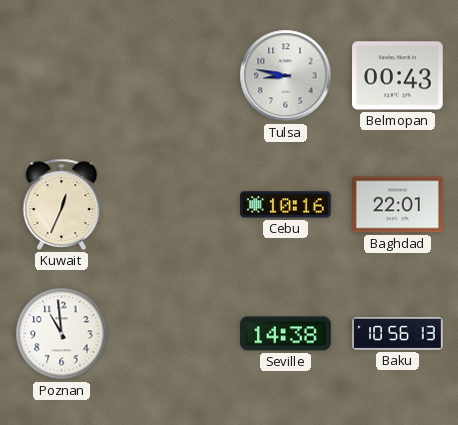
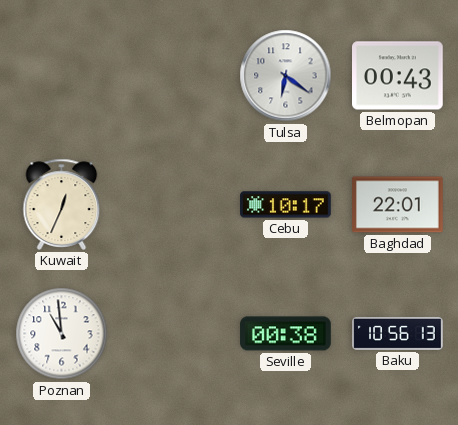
Tulsa: 8:47 -> 6:21 (286, 76)
Cebu: 10:16 -> 10:17 (286, 205)
Seville: 14:38 -> 00:38 (286, 334)
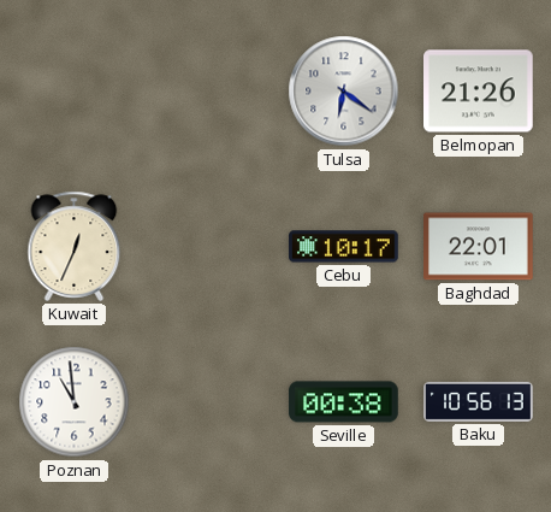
Belmopan: 00:43 -> 21:26 (479, 92)
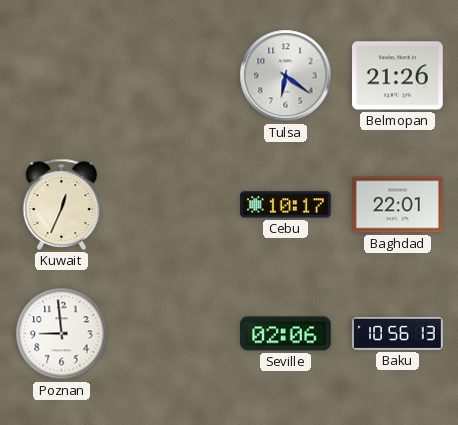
Poznan: 10:59 -> 8:59 (62, 334)
Seville: 00:38 -> 02:06 (286, 334)
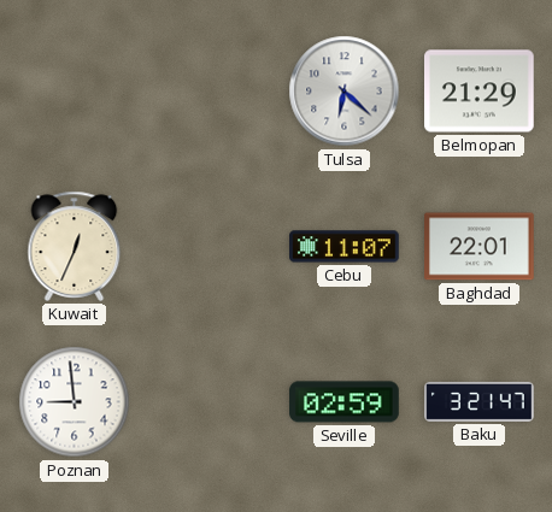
Tulsa: 6:21 -> 6:22 (345, 92)
Belmopan: 21:26 -> 21:29 (480, 92)
Cebu: 10:17 -> 11:07 (345, 247)
Seville: 02:06 -> 02:59 (345, 402)
Baku: 10:56 -> 3:21 (480, 401)
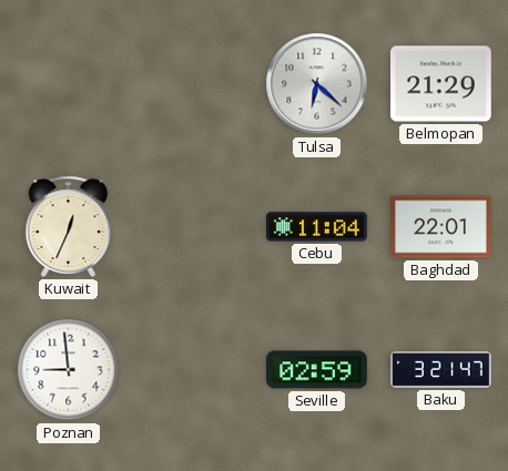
Cebu: 11:07 -> 11:04 (317, 227)
